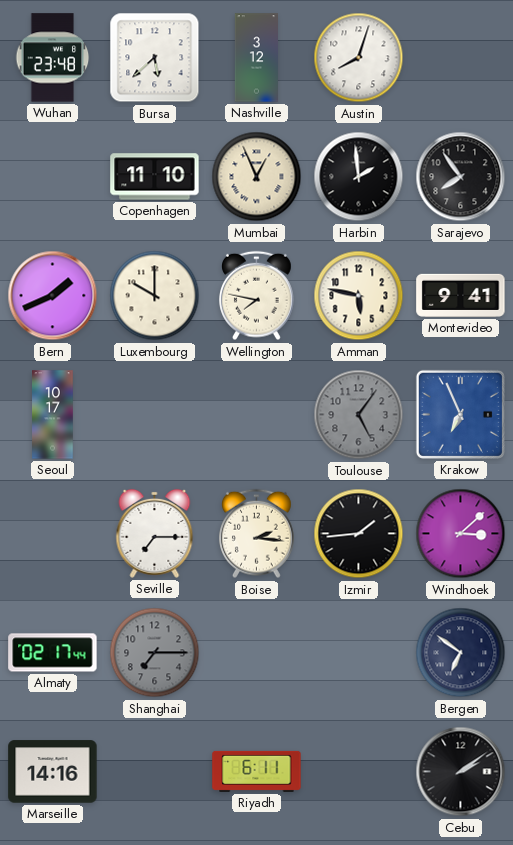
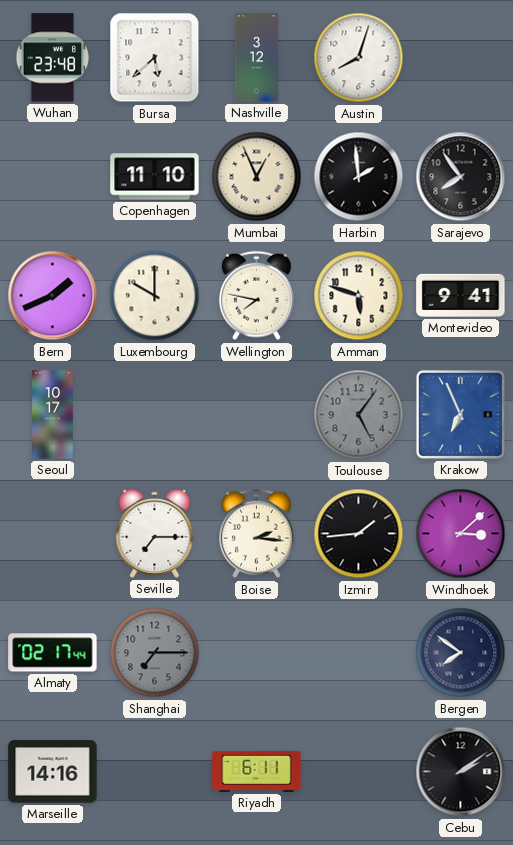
Amman: 5:47 -> 5:48 (359, 296)
Bergen: 6:51 -> 7:51 (461, 653)
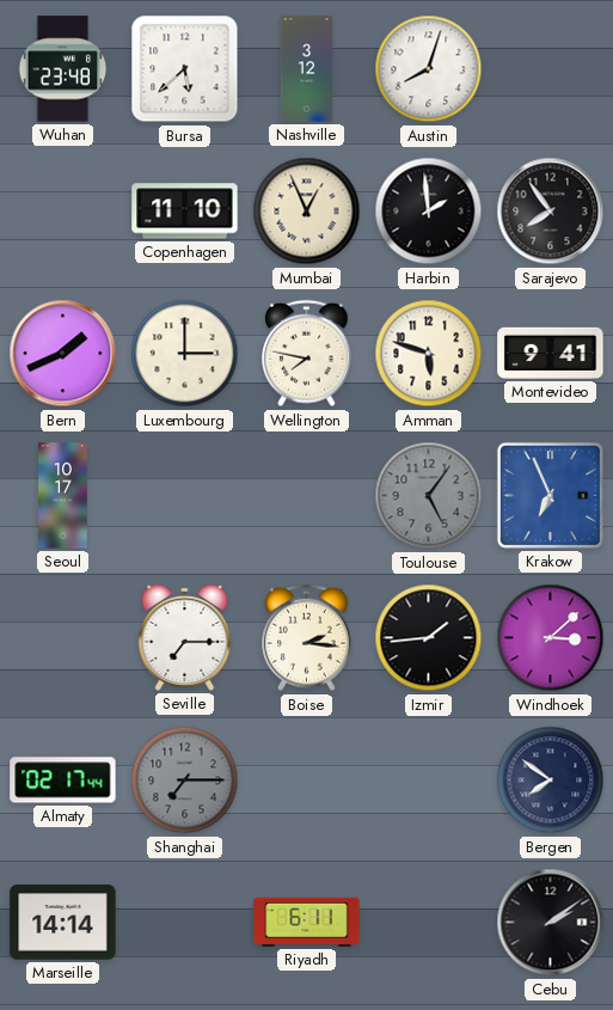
Luxembourg: 10:00 -> 3:00 (185, 354)
Marseille: 14:16 -> 14:14 (63, 923)
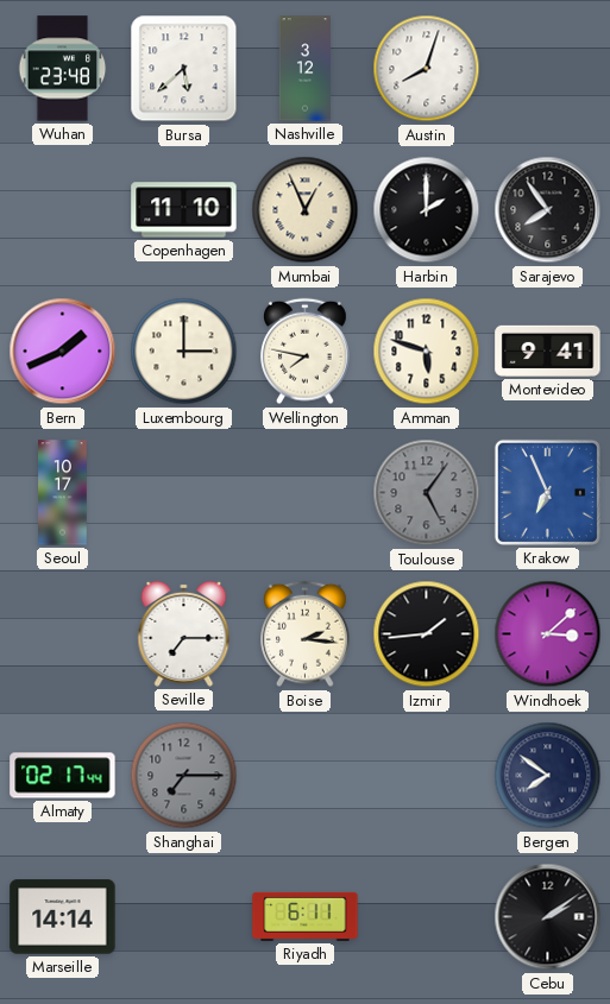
Harbin: 1:59 -> 2:00 (427, 210)
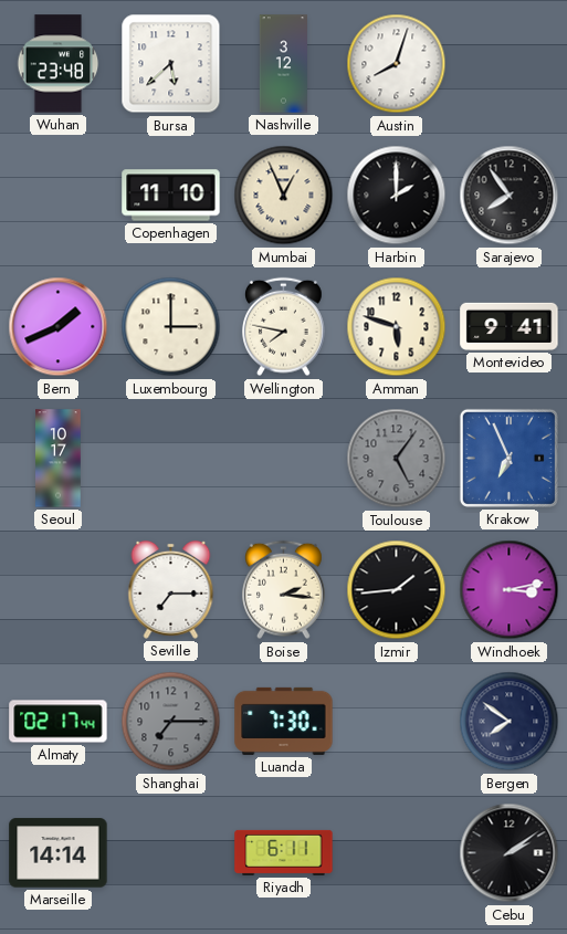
Windhoek: 3:08 -> 3:13 (510, 590)
Luanda: none -> 7:30 (284, 721)
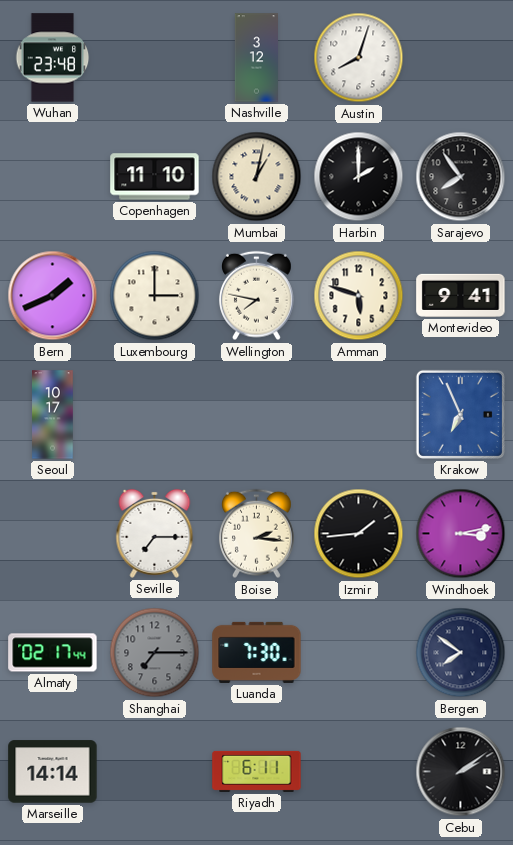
Bursa: 5:38 -> none (171, 64)
Mumbai: 12:56 -> 1:02 (257, 177)
Toulouse: 5:06 -> none (397, 459)
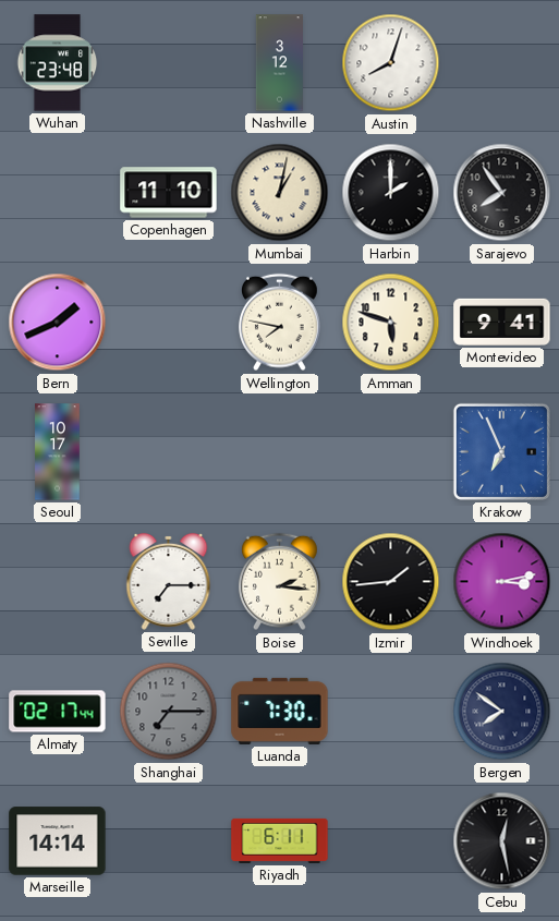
Luxembourg: 3:00 -> none (155, 296)
Cebu: 2:09 -> 12:28 (502, 841)
